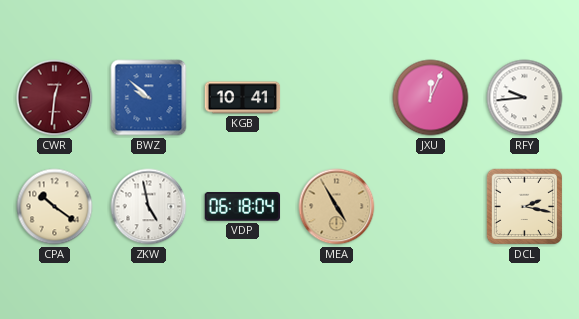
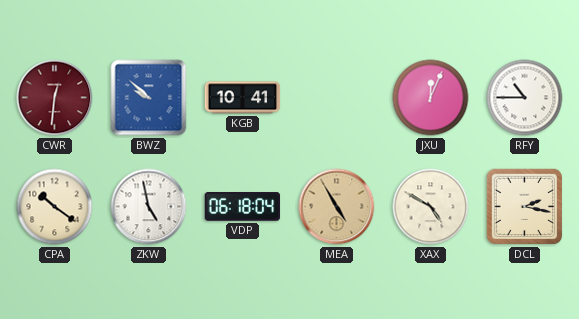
RFY: 9:44 -> 10:45 (525, 98)
XAX: none -> 4:50 (431, 207)
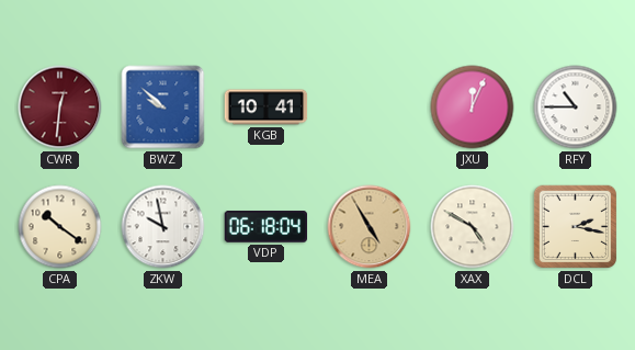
ZKW: 4:58 -> 9:58 (163, 227)
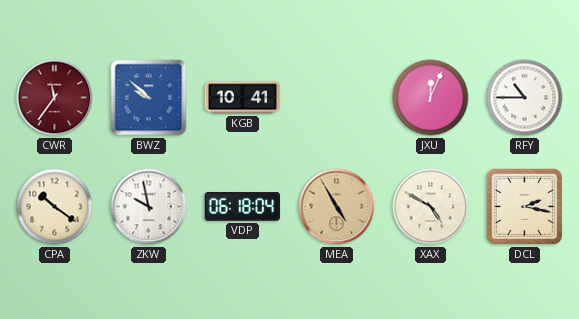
CWR: 12:31 -> 11:36 (55, 98)
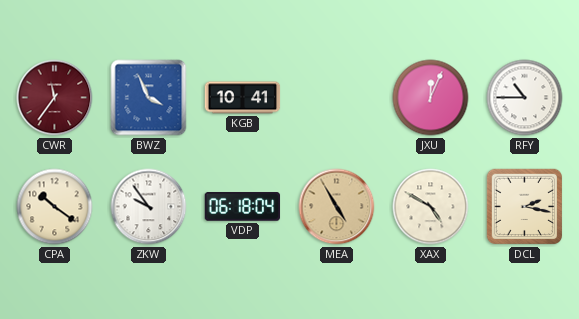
BWZ: 9:52 -> 3:56 (149, 98)
ZKW: 9:58 -> 9:54 (149, 207)
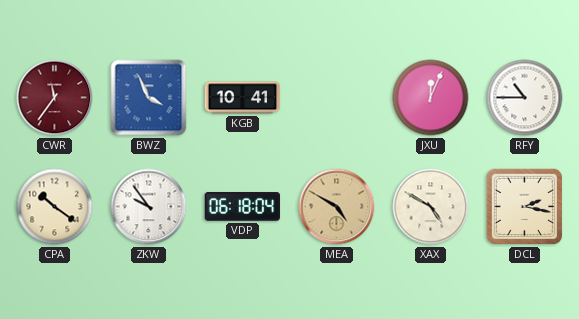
MEA: 4:55 -> 4:50 (337, 207)
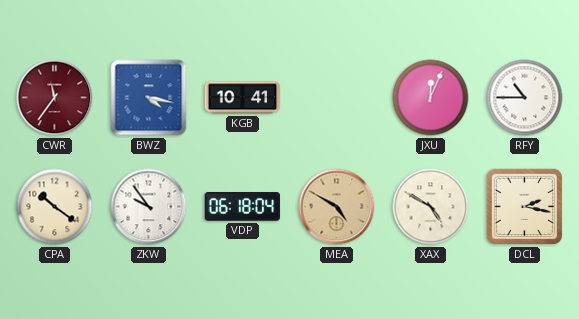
BWZ: 3:56 -> 4:17 (149, 98)
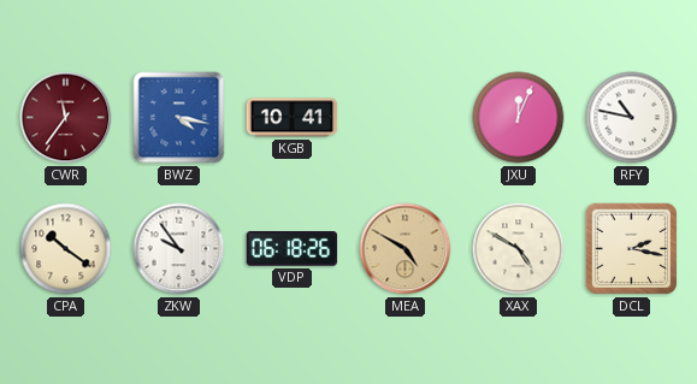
RFY: 10:45 -> 10:47 (632, 118)
VDP: 06:18:04 -> 06:18:26 (293, 249)
